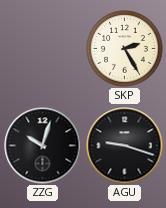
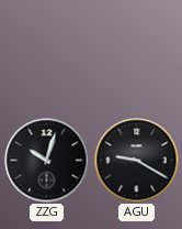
SKP: 2:25 -> none (125, 49)
AGU: 9:18 -> 9:20 (137, 161)
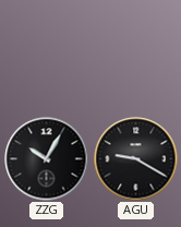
ZZG: 10:03 -> 10:05 (47, 159)
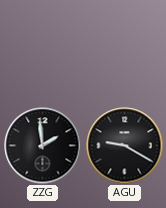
ZZG: 10:05 -> 1:59 (43, 146)
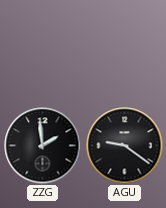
AGU: 9:20 -> 9:21 (125, 146)
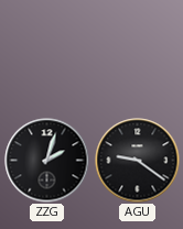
ZZG: 1:59 -> 2:03 (47, 161)
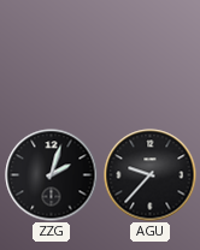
AGU: 9:21 -> 9:37 (151, 175)
